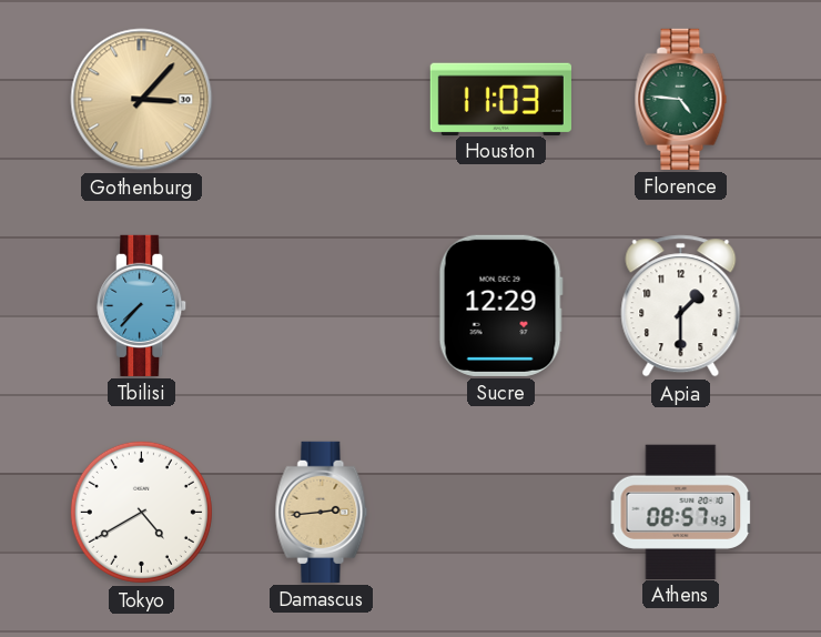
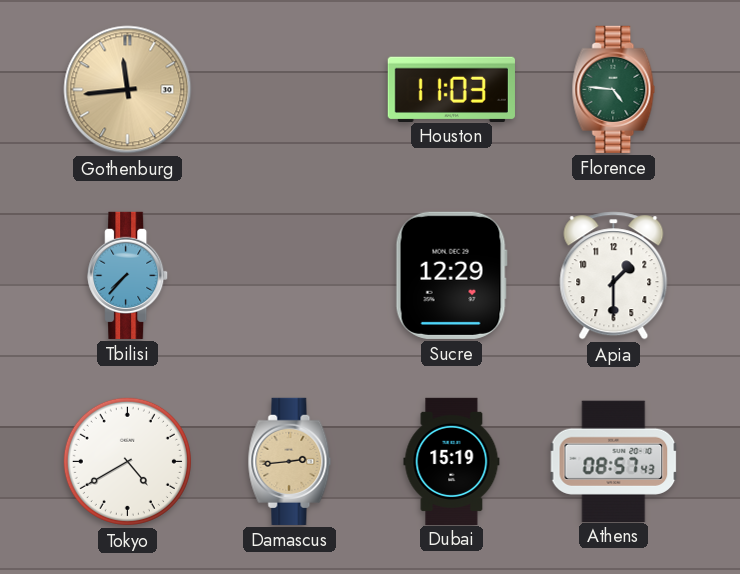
Gothenburg: 3:07 -> 11:44 (128, 90)
Dubai: none -> 15:19 (452, 461)
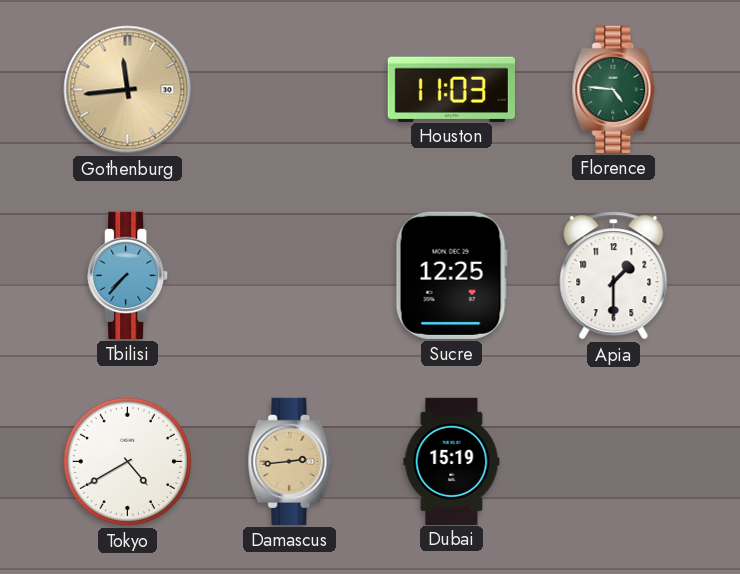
Sucre: 12:29 -> 12:25 (451, 275)
Athens: 08:57 -> none (614, 461)
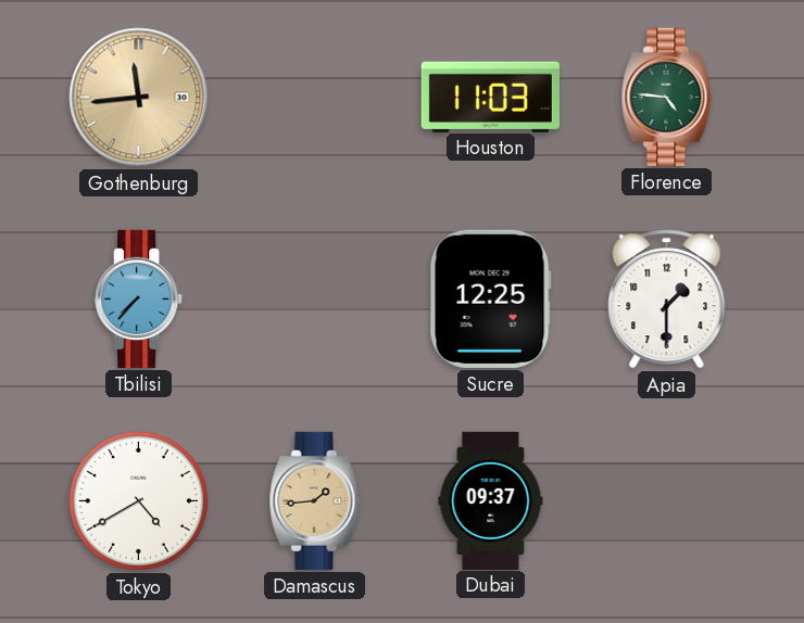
Damascus: 2:44 -> 1:44 (315, 500)
Dubai: 15:19 -> 09:37 (491, 500)
